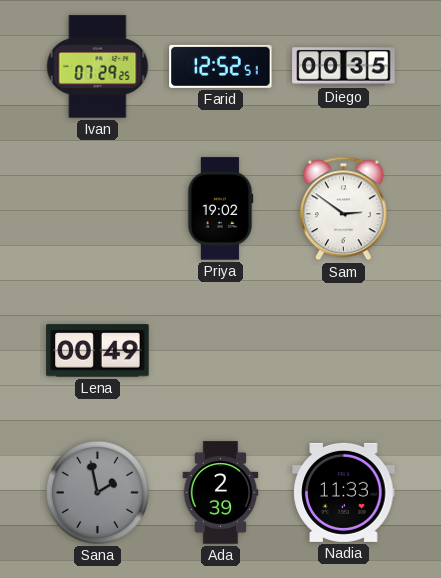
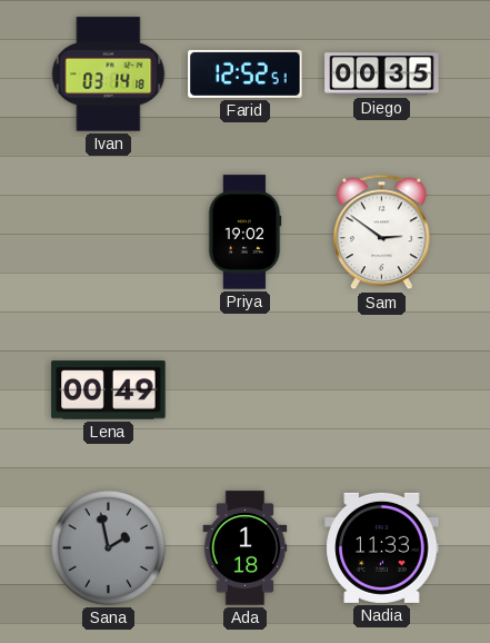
Ivan: 07:29 -> 03:14 (109, 75)
Ada: 2:39 -> 1:18 (246, 548)
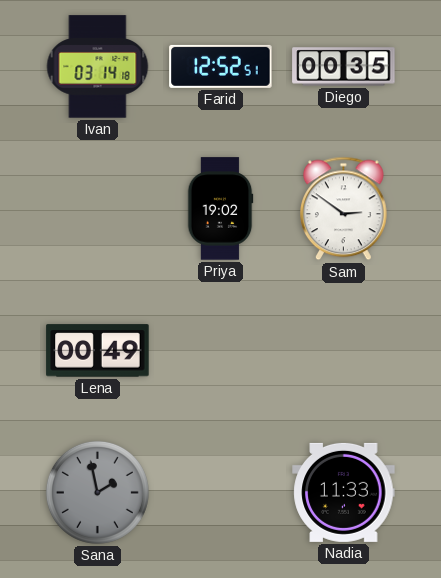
Ada: 1:18 -> none (246, 548)
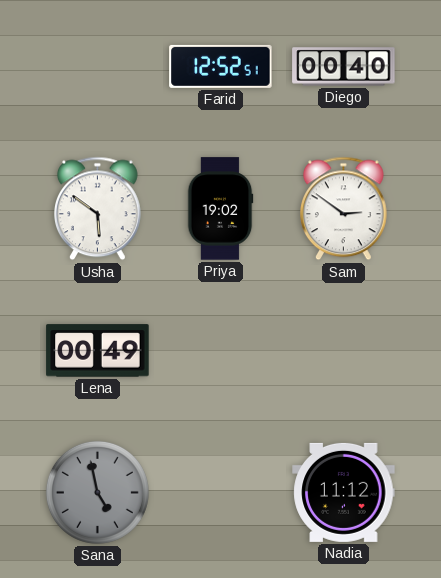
Ivan: 03:14 -> none (98, 67)
Diego: 00:35 -> 00:40 (344, 67)
Usha: none -> 5:51 (98, 209)
Sana: 1:58 -> 4:58 (97, 492)
Nadia: 11:33 -> 11:12 (344, 492)
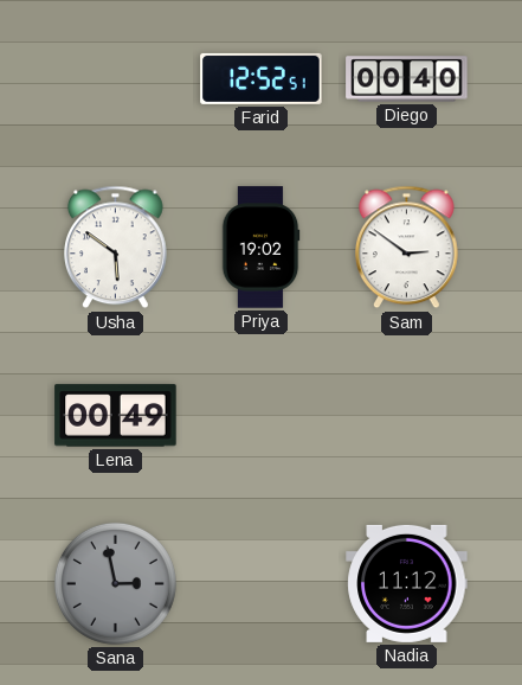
Sana: 4:58 -> 2:58 (115, 583)
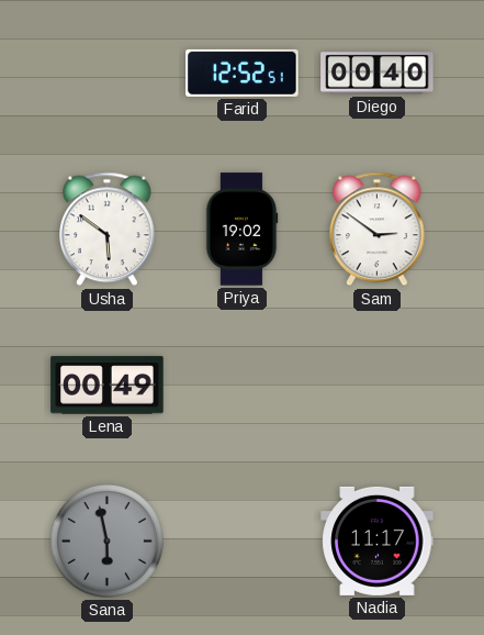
Sana: 2:58 -> 5:58 (106, 541)
Nadia: 11:12 -> 11:17 (378, 541)
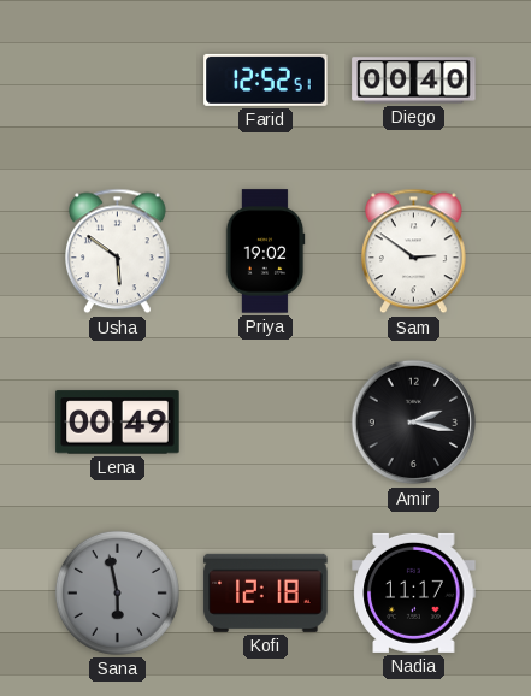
Amir: none -> 2:17 (414, 423)
Kofi: none -> 12:18 (266, 592)
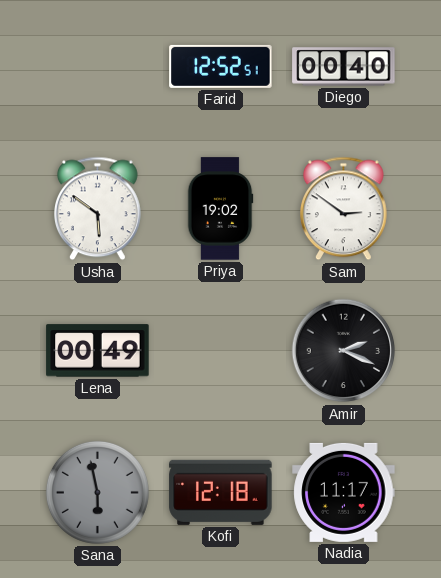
Amir: 2:17 -> 2:19 (344, 351)
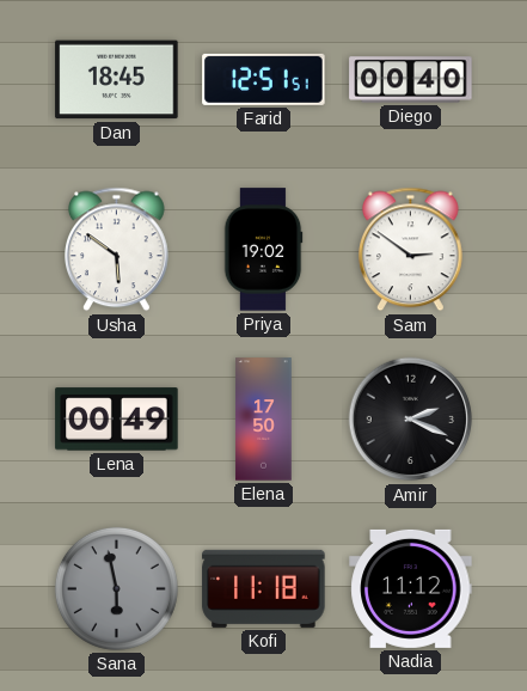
Dan: none -> 18:45 (117, 80)
Farid: 12:52 -> 12:51 (264, 79)
Elena: none -> 17:50 (264, 420)
Kofi: 12:18 -> 11:18 (264, 588)
Nadia: 11:17 -> 11:12 (411, 588)
